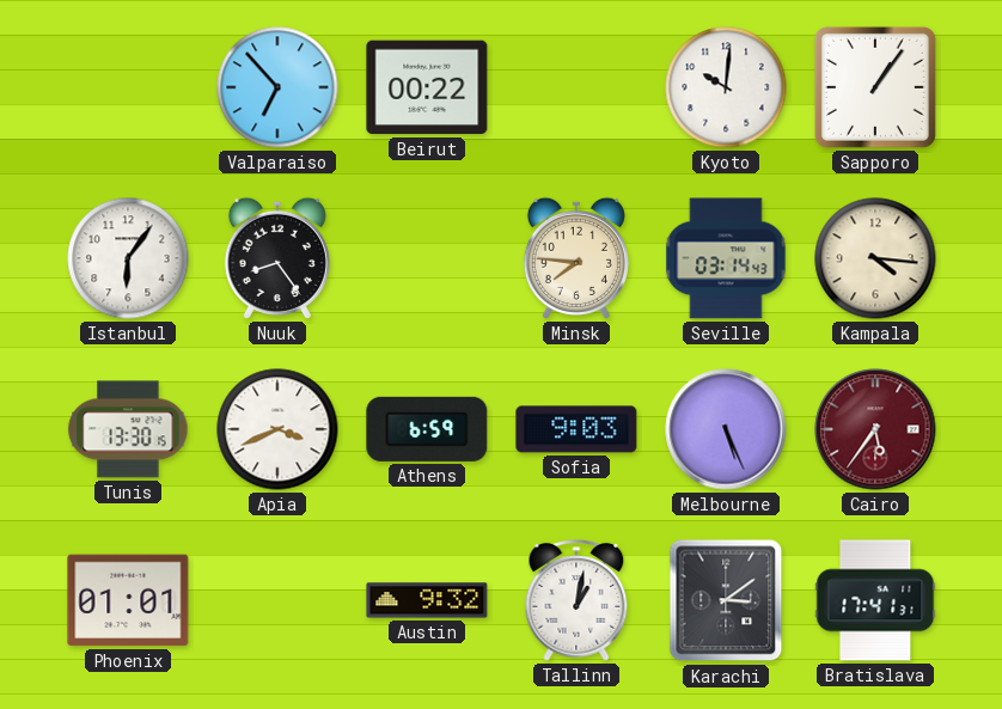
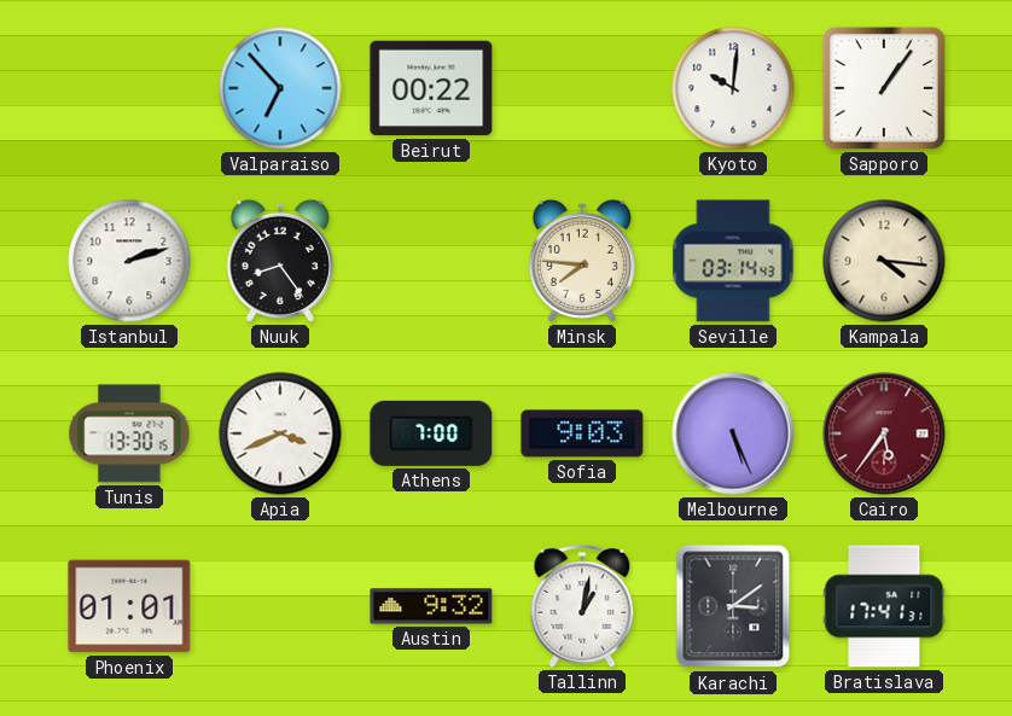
Istanbul: 6:06 -> 2:12 (129, 261)
Athens: 6:59 -> 7:00 (431, 433)
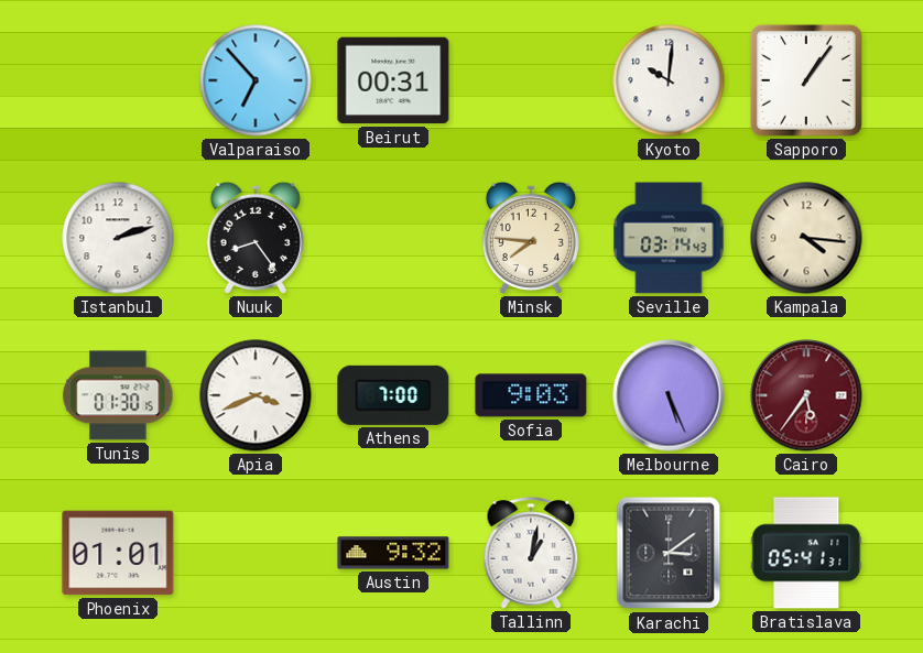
Beirut: 00:22 -> 00:31 (393, 80)
Tunis: 13:30 -> 01:30 (118, 395)
Bratislava: 17:41 -> 05:41 (806, 553)
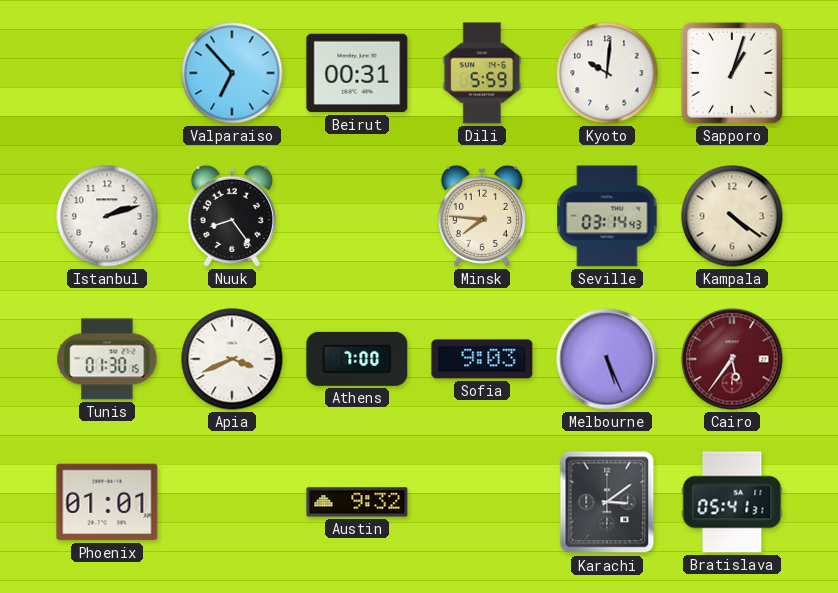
Dili: none -> 5:59 (482, 73)
Sapporo: 1:06 -> 1:03 (732, 73)
Kampala: 4:16 -> 4:21 (732, 216)
Tallinn: 1:02 -> none (531, 553)
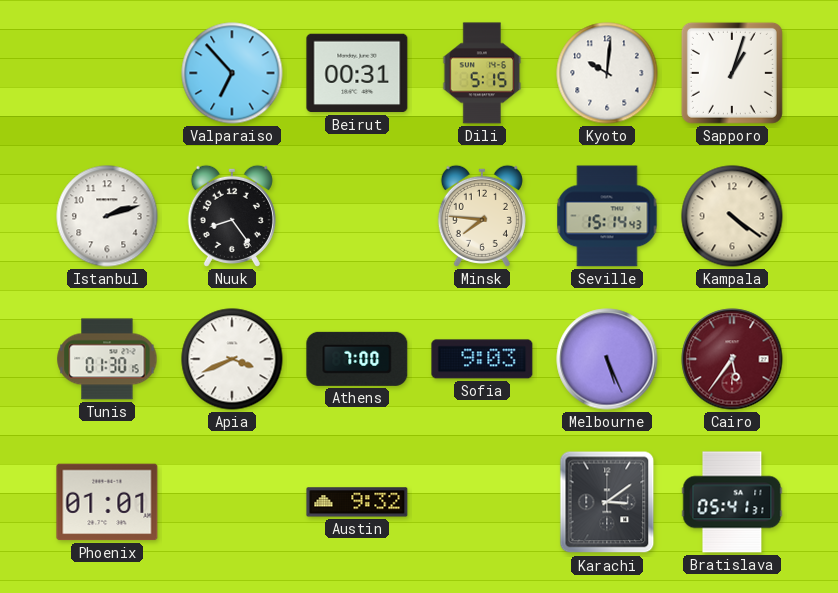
Dili: 5:59 -> 5:15 (482, 73)
Seville: 03:14 -> 15:14 (607, 216)
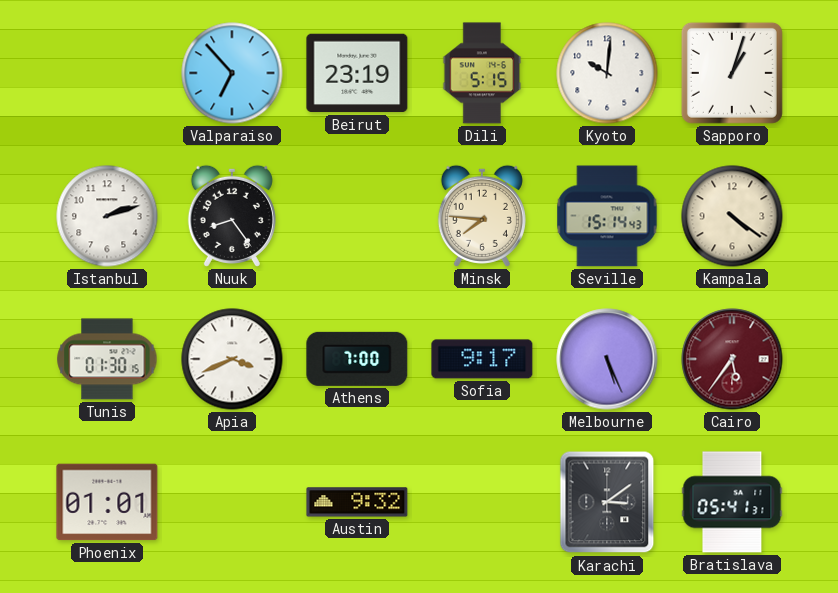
Beirut: 00:31 -> 23:19 (357, 73)
Sofia: 9:03 -> 9:17 (482, 359)
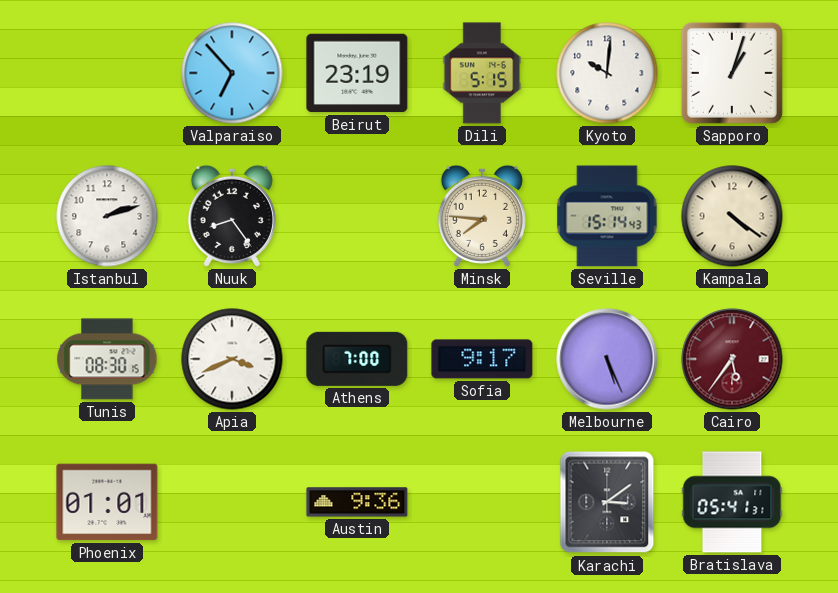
Tunis: 01:30 -> 08:30 (107, 359)
Austin: 9:32 -> 9:36 (357, 502)
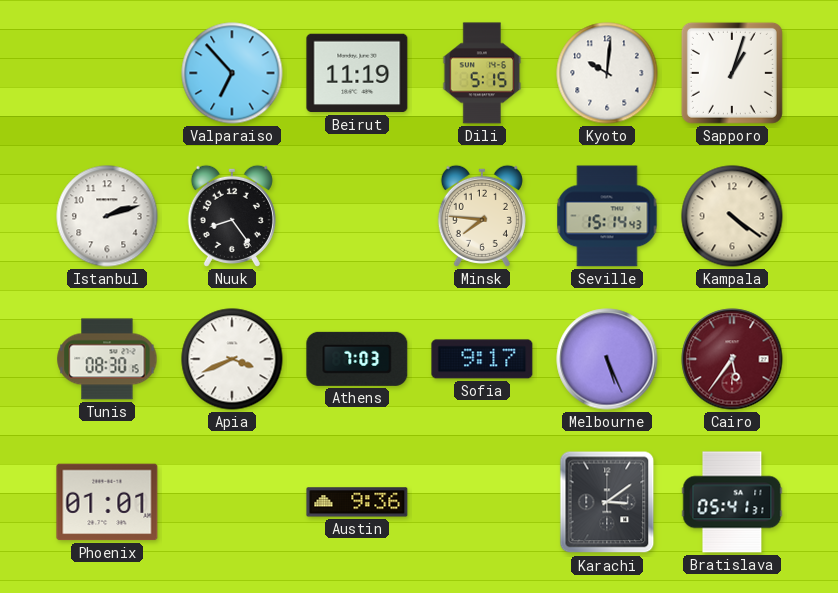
Beirut: 23:19 -> 11:19 (357, 73)
Athens: 7:00 -> 7:03 (357, 359)
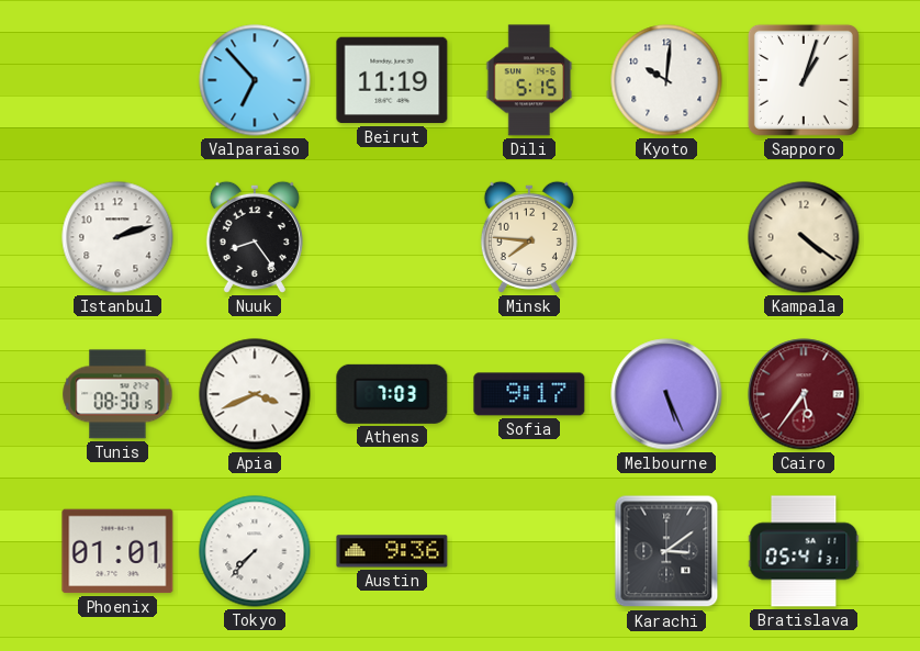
Seville: 15:14 -> none (607, 216)
Tokyo: none -> 7:37 (255, 551)
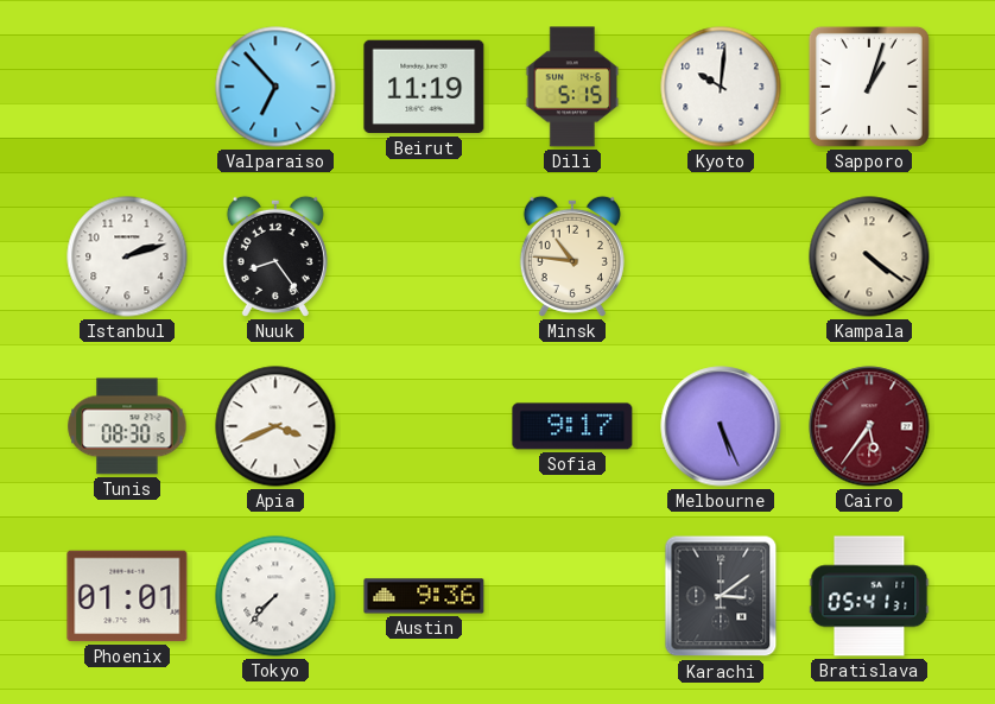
Minsk: 7:46 -> 10:46 (572, 256)
Athens: 7:03 -> none (392, 394)
